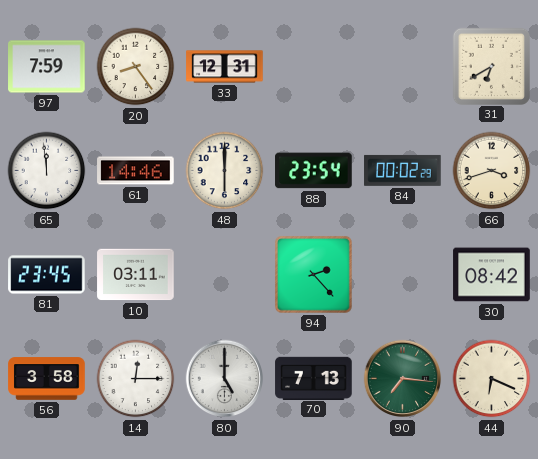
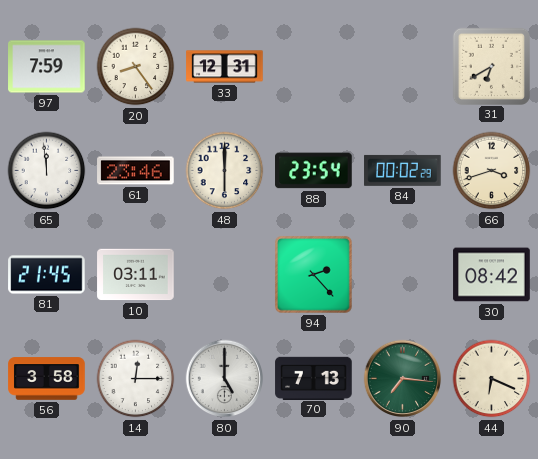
61: 14:46 -> 23:46 (136, 171)
81: 23:45 -> 21:45 (47, 275)
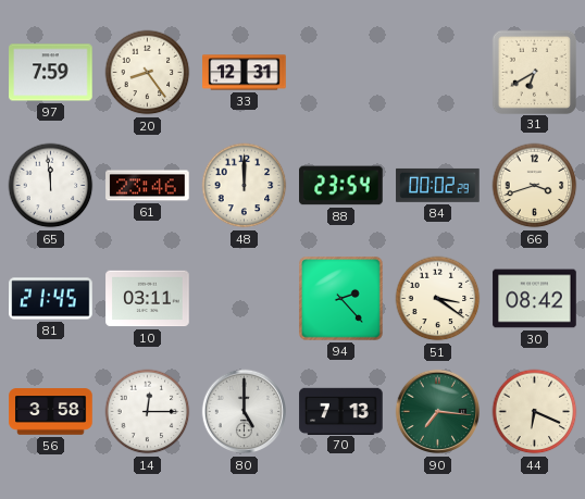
48: 6:00 -> 12:00 (245, 186)
51: none -> 3:21 (438, 299)
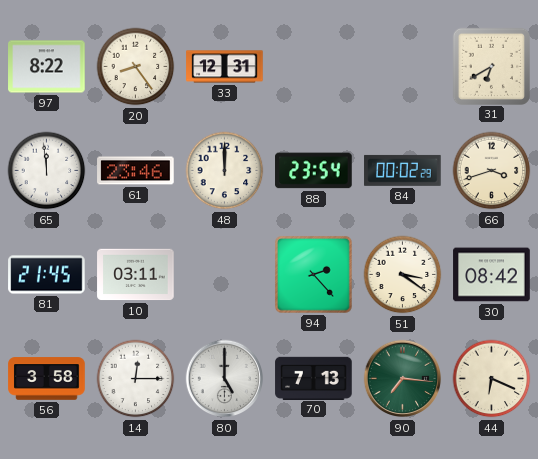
97: 7:59 -> 8:22 (47, 67)
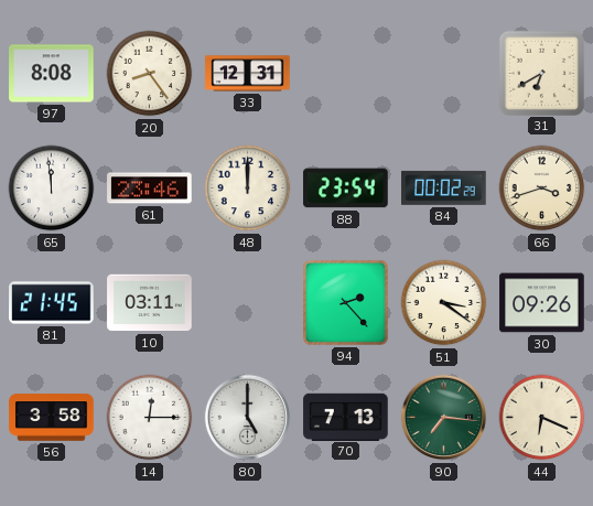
97: 8:22 -> 8:08 (52, 74)
30: 08:42 -> 09:26 (542, 303)
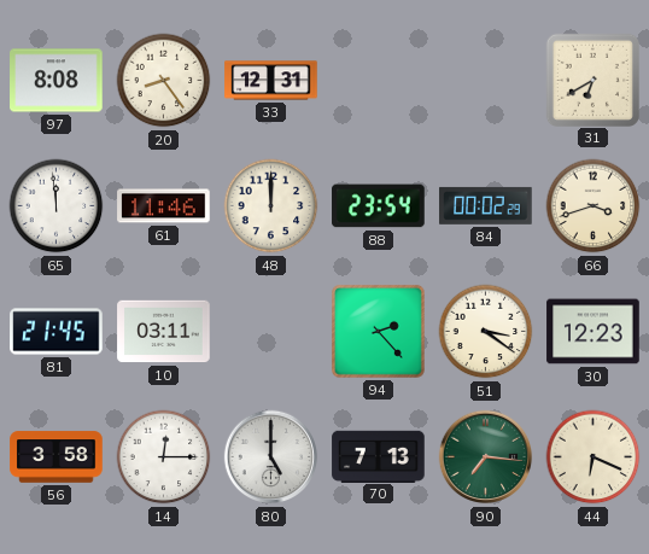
61: 23:46 -> 11:46 (164, 206)
30: 09:26 -> 12:23 (594, 332)
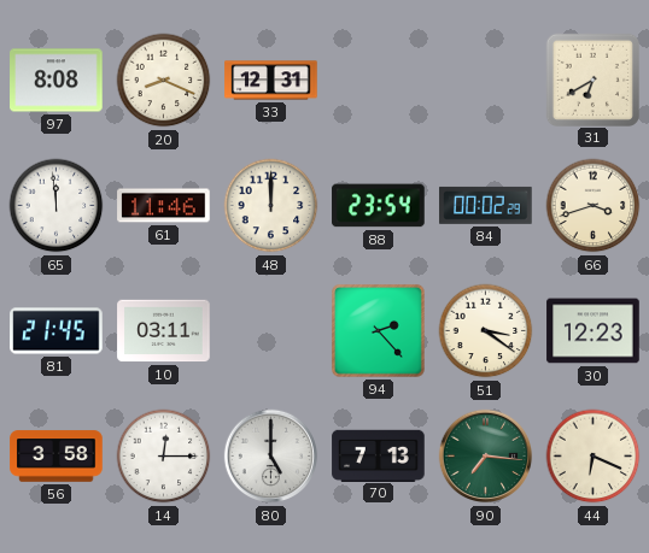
20: 8:24 -> 8:19 (164, 81)
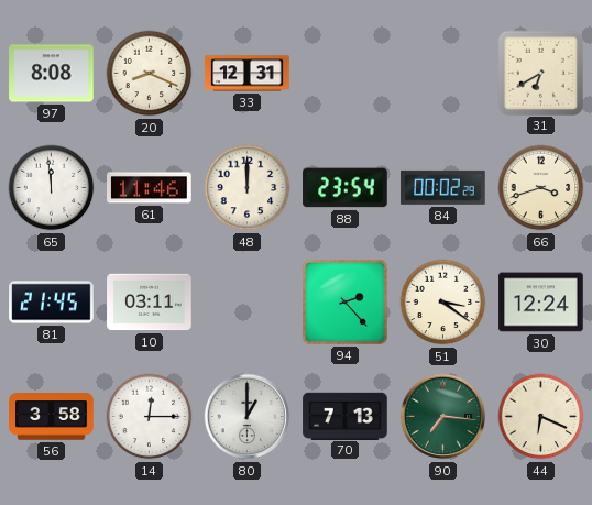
30: 12:23 -> 12:24 (541, 303)
80: 5:00 -> 1:00 (248, 417)
